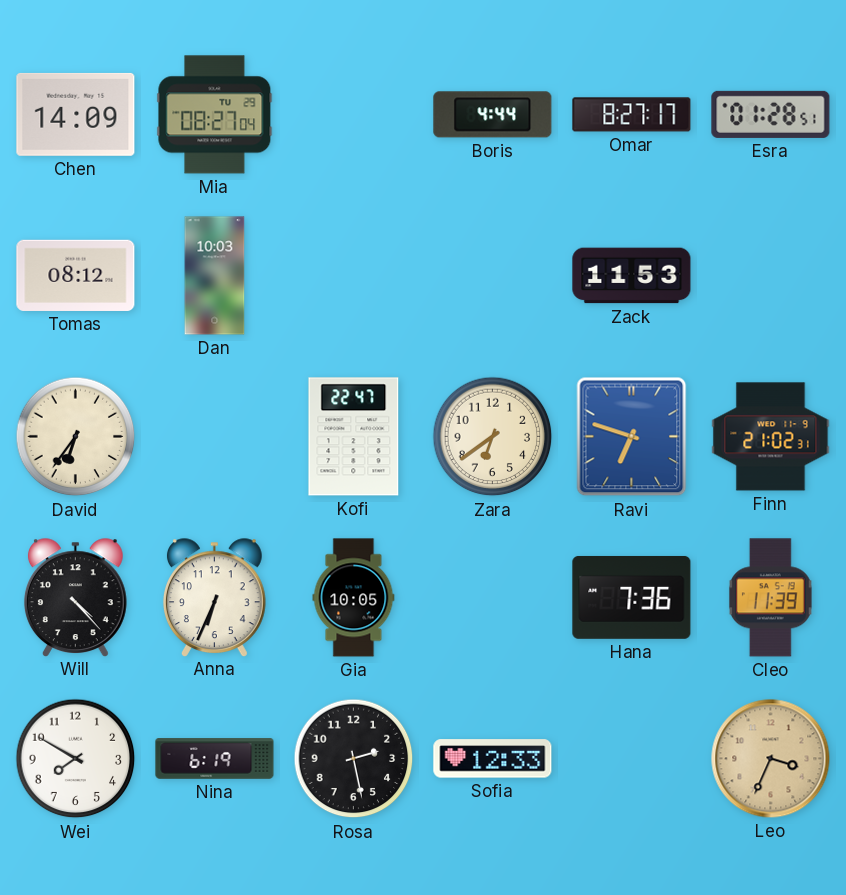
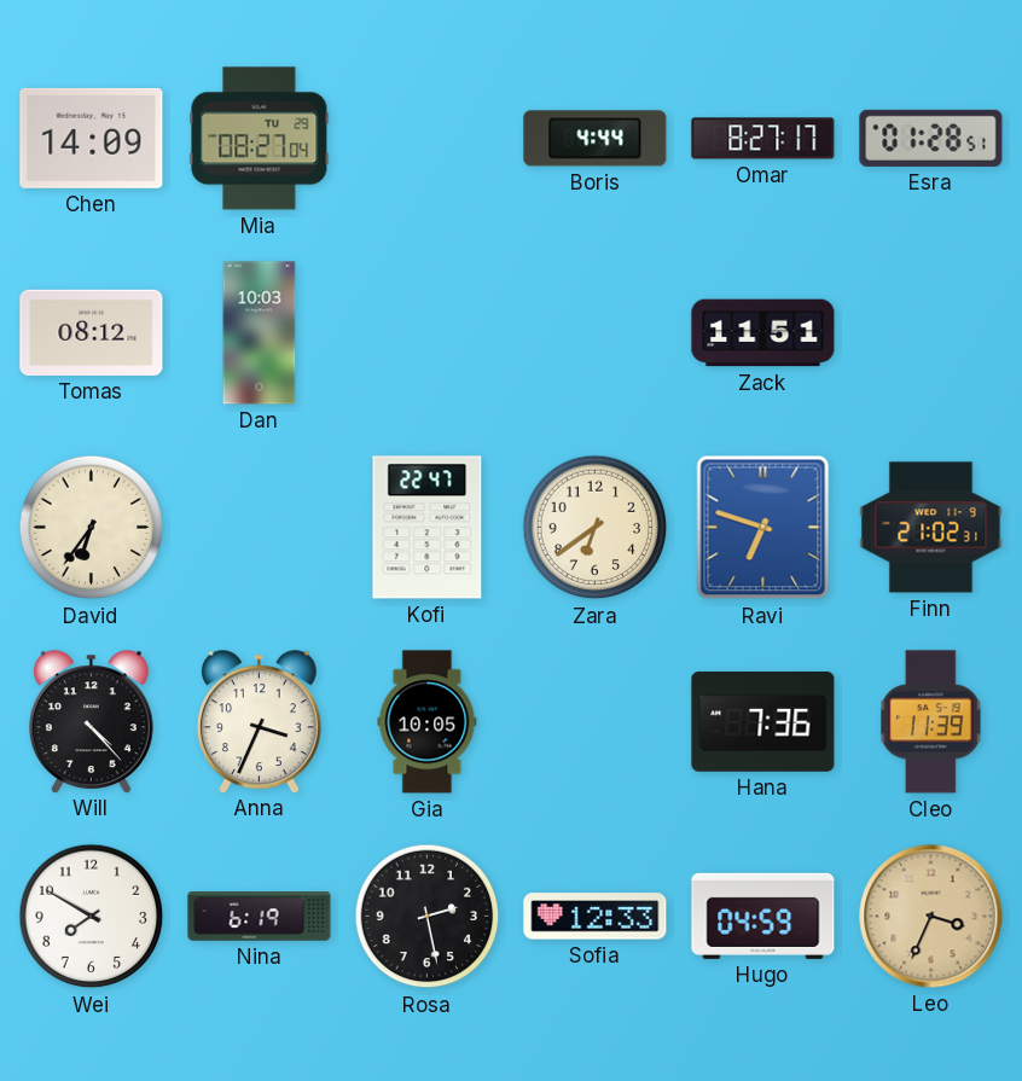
Zack: 11:53 -> 11:51 (763, 333)
Anna: 6:34 -> 3:34 (259, 721)
Hugo: none -> 04:59 (763, 916)
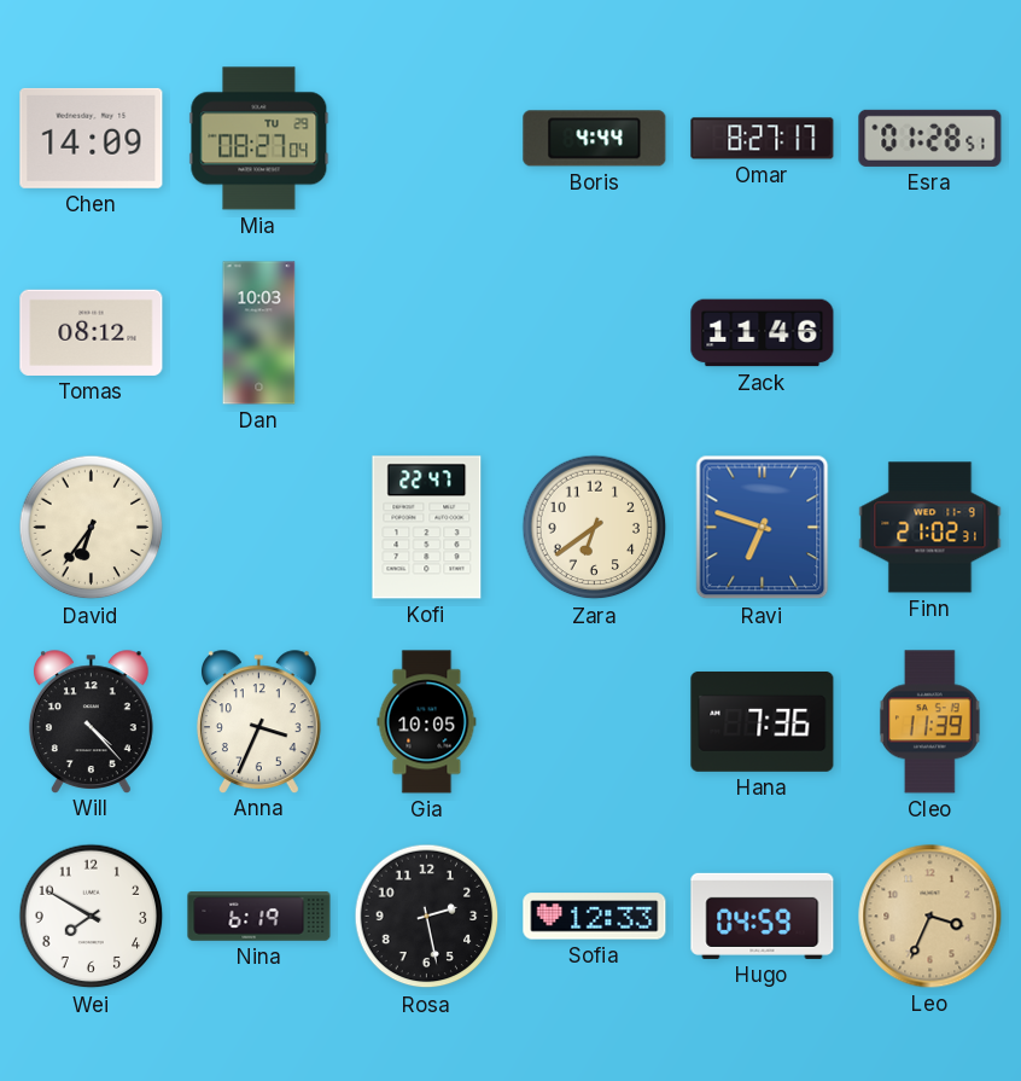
Zack: 11:51 -> 11:46 (763, 333)
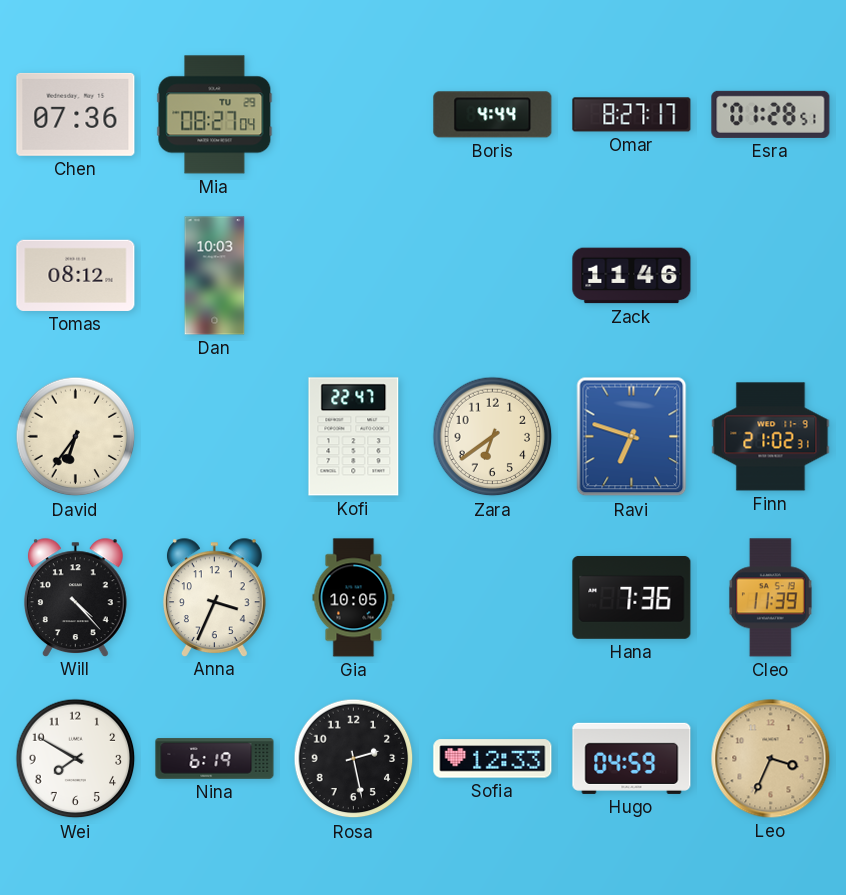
Chen: 14:09 -> 07:36 (76, 114)
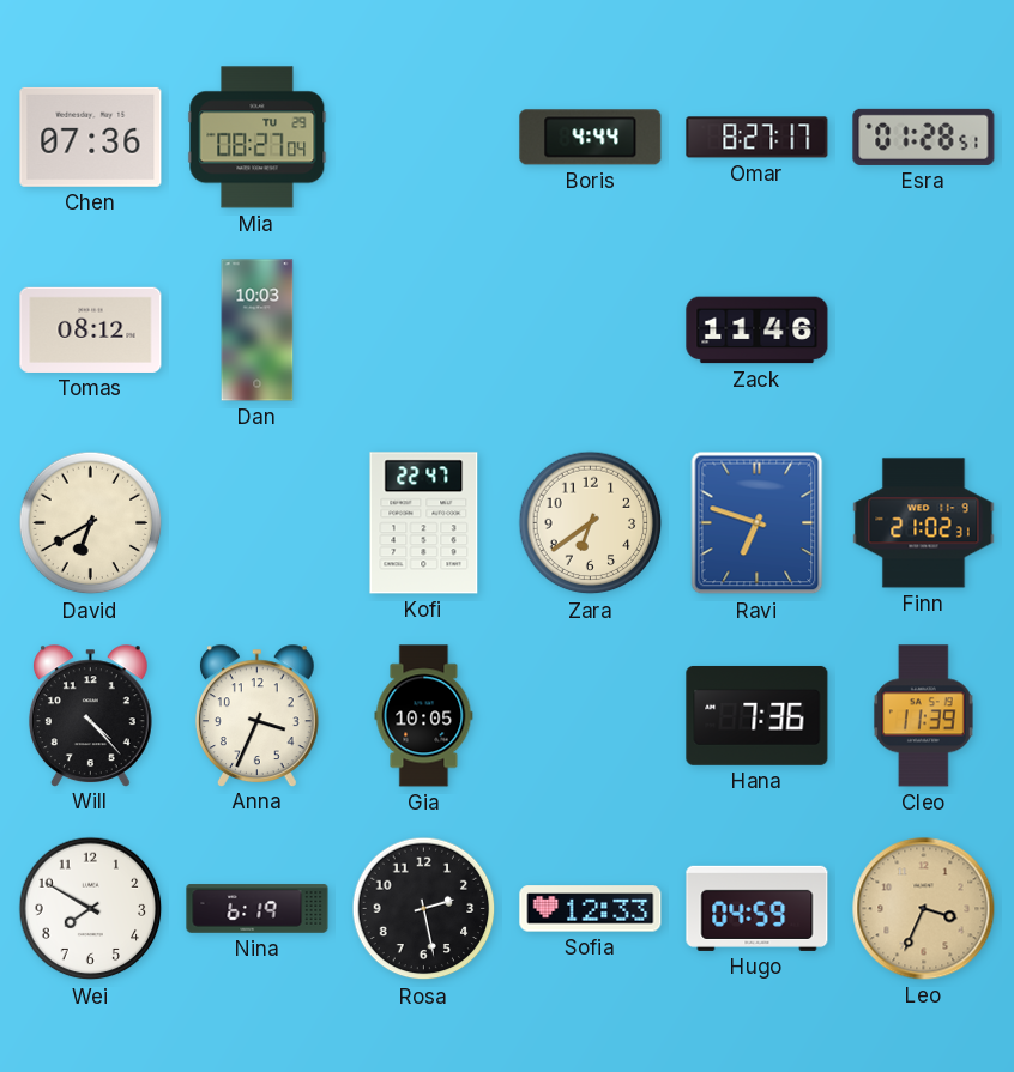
David: 6:36 -> 6:40 (91, 523)
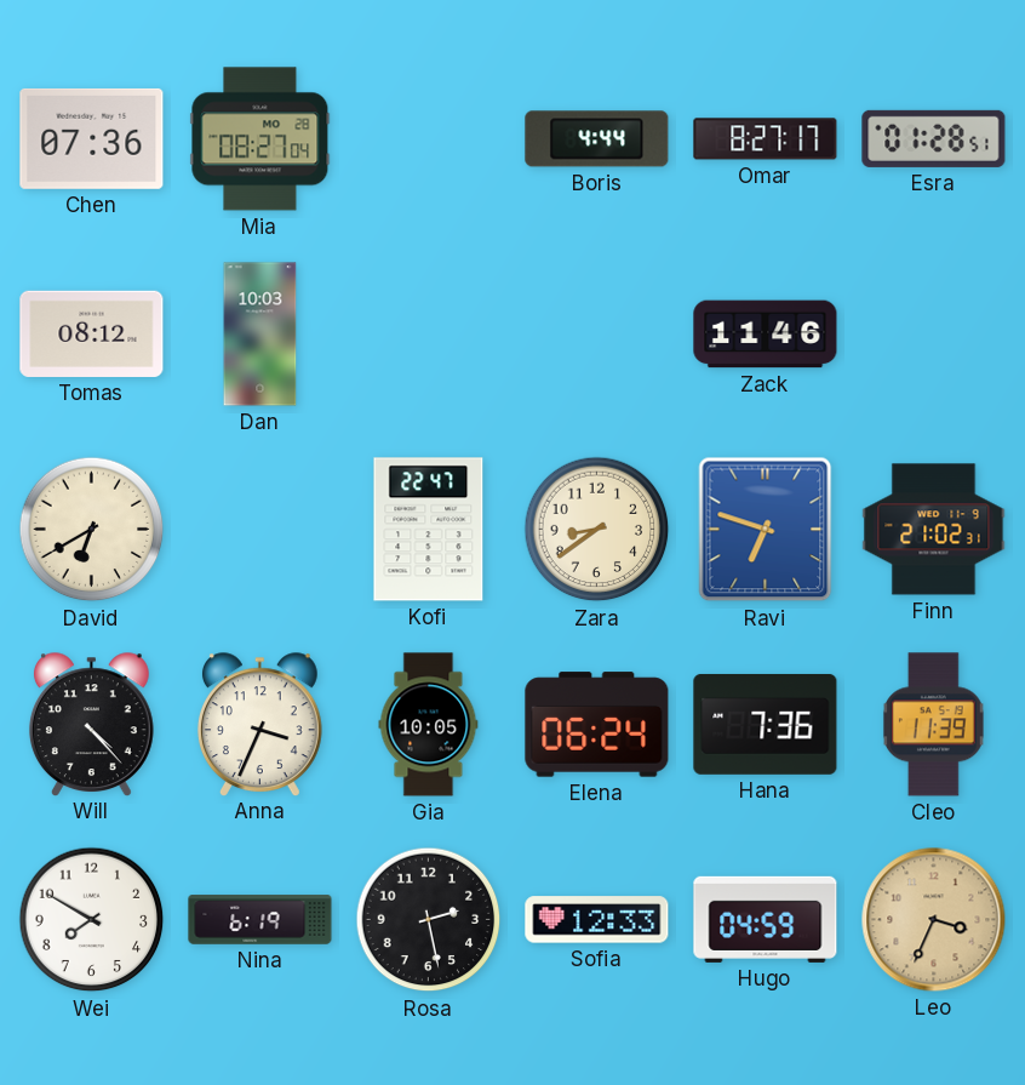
Mia date: TU 29 -> MO 28 (260, 139)
Zara: 6:39 -> 8:39 (597, 530)
Elena: none -> 06:24 (597, 725)
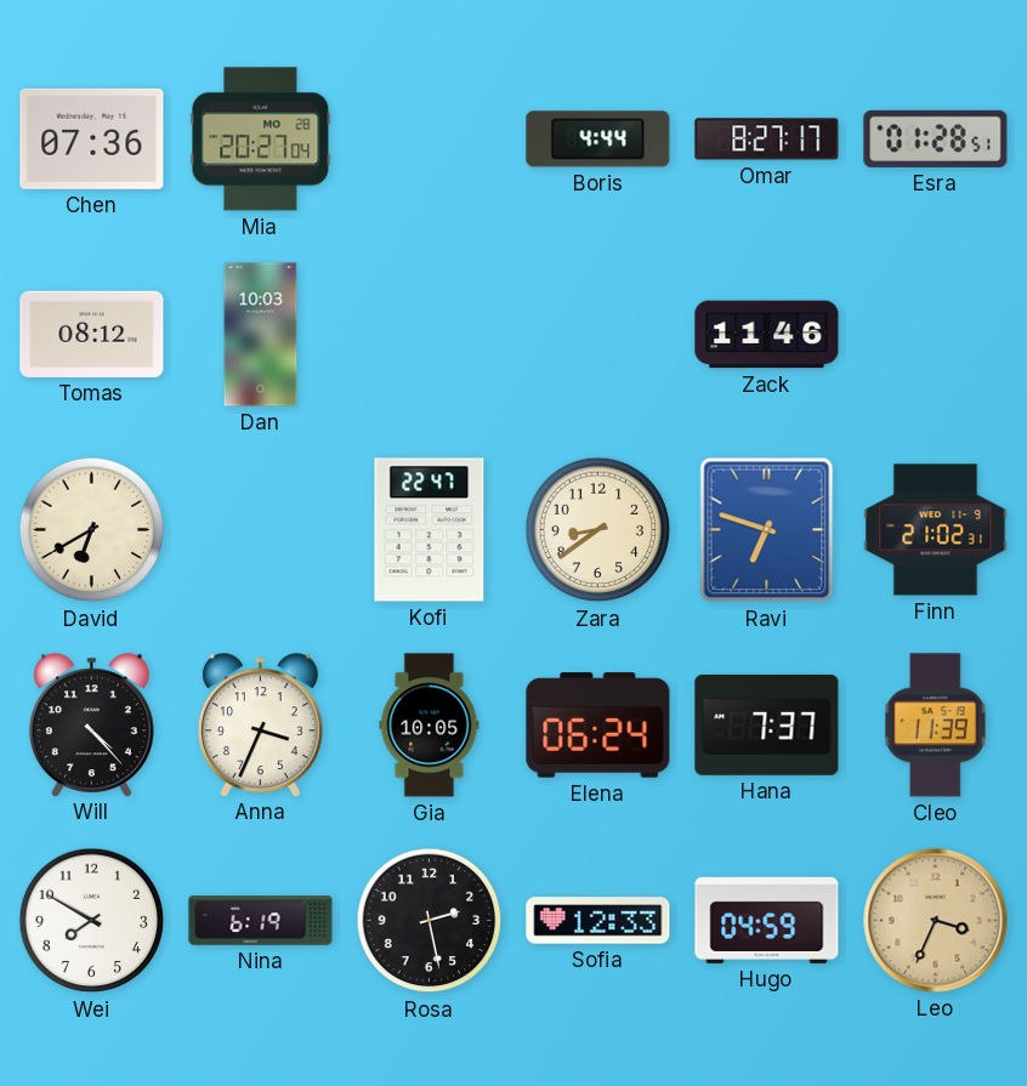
Mia: 08:27 -> 20:27 (261, 140)
Hana: 7:36 -> 7:37 (767, 724)
